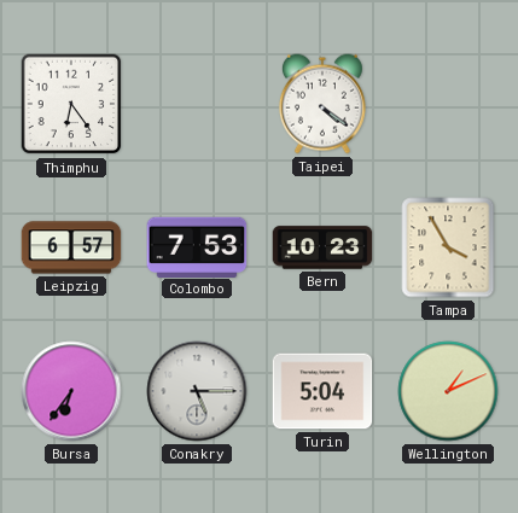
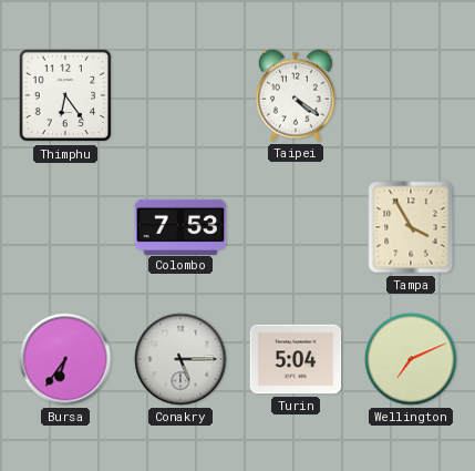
Leipzig: 6:57 -> none (71, 247)
Bern: 10:23 -> none (322, 247)
Wellington: 1:11 -> 7:11 (411, 359)
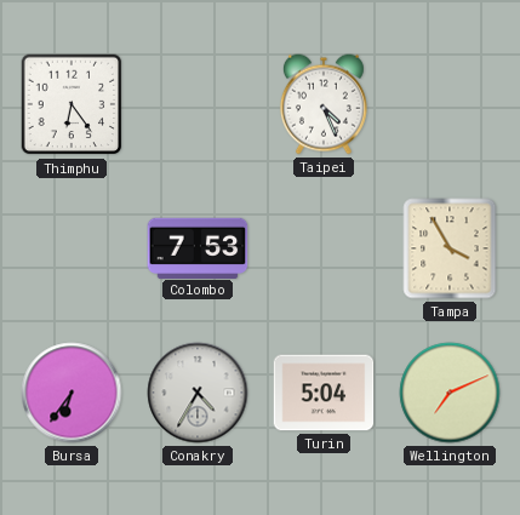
Taipei: 4:21 -> 4:26 (324, 104)
Conakry: 5:15 -> 4:35 (198, 393)
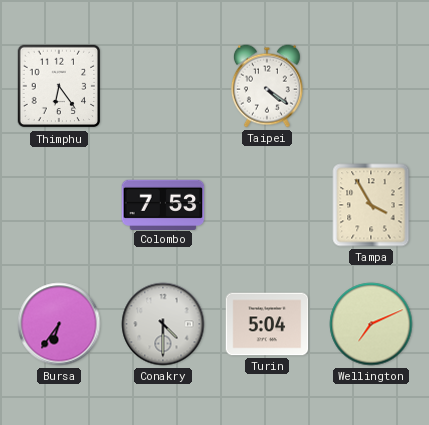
Taipei: 4:26 -> 4:21 (267, 86)
Conakry: 4:35 -> 4:30 (163, 324)
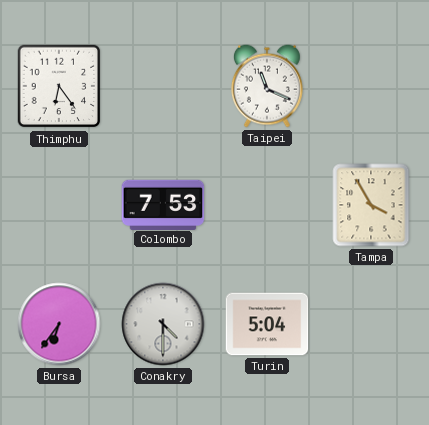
Taipei: 4:21 -> 11:19 (267, 86)
Wellington: 7:11 -> none (371, 324)
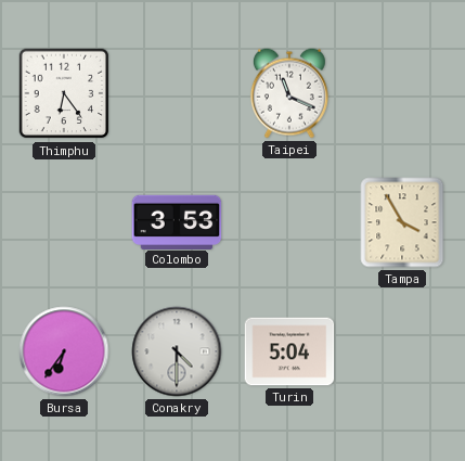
Colombo: 7:53 -> 3:53 (177, 221)
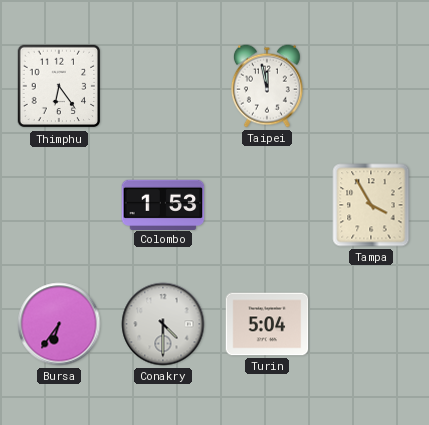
Taipei: 11:19 -> 11:58 (267, 86)
Colombo: 3:53 -> 1:53 (163, 204)
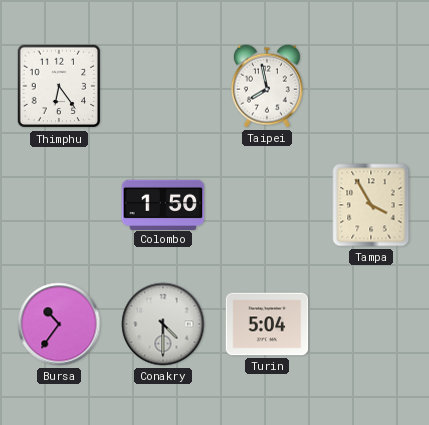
Taipei: 11:58 -> 7:58 (267, 86)
Colombo: 1:53 -> 1:50 (163, 204)
Bursa: 6:36 -> 10:36 (59, 324)
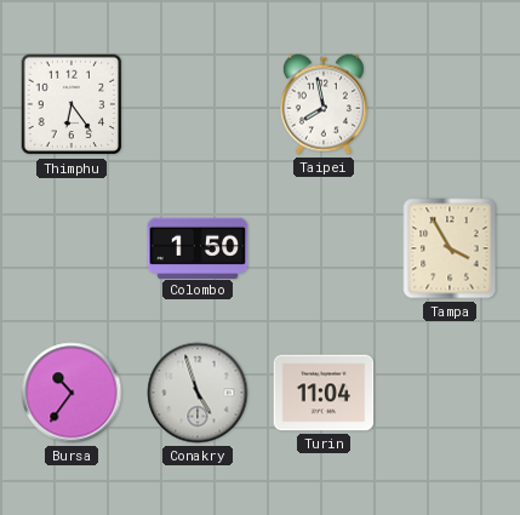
Conakry: 4:30 -> 4:57 (198, 393)
Turin: 5:04 -> 11:04 (324, 393)
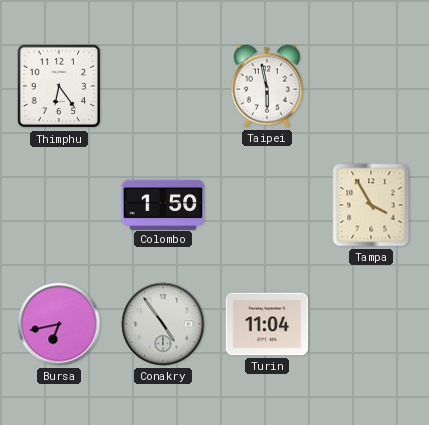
Taipei: 7:58 -> 5:58 (267, 86)
Bursa: 10:36 -> 6:43 (59, 324)
Conakry: 4:57 -> 4:54 (163, 324)
